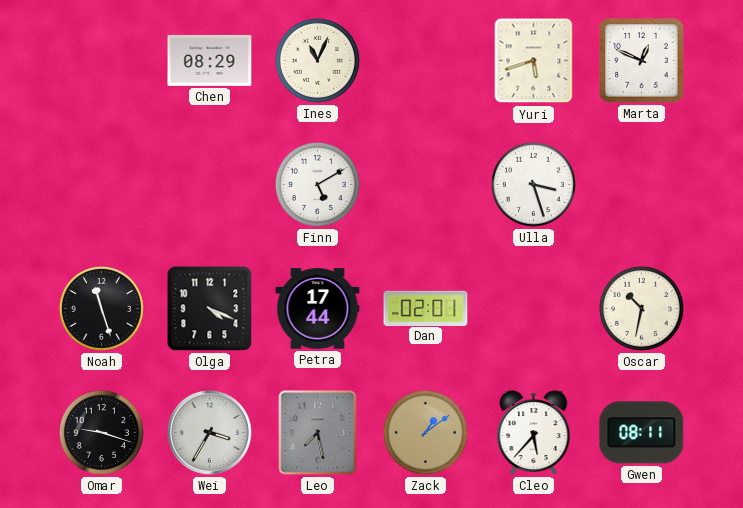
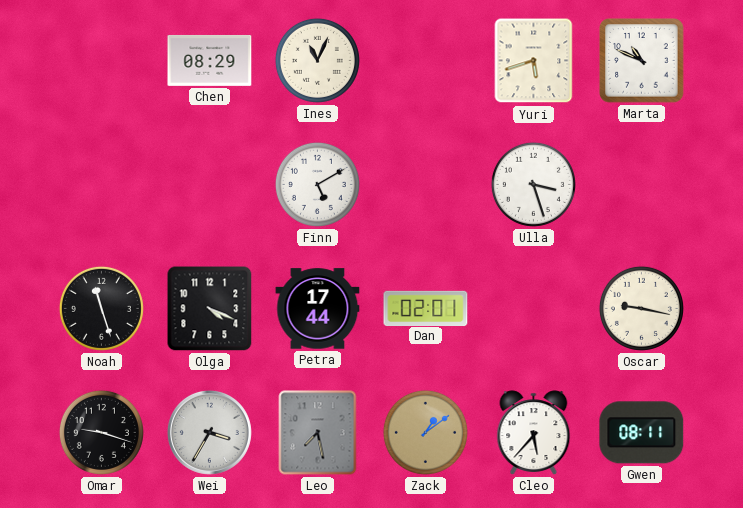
Marta: 12:49 -> 10:49 (642, 61)
Oscar: 10:32 -> 9:17 (641, 308)
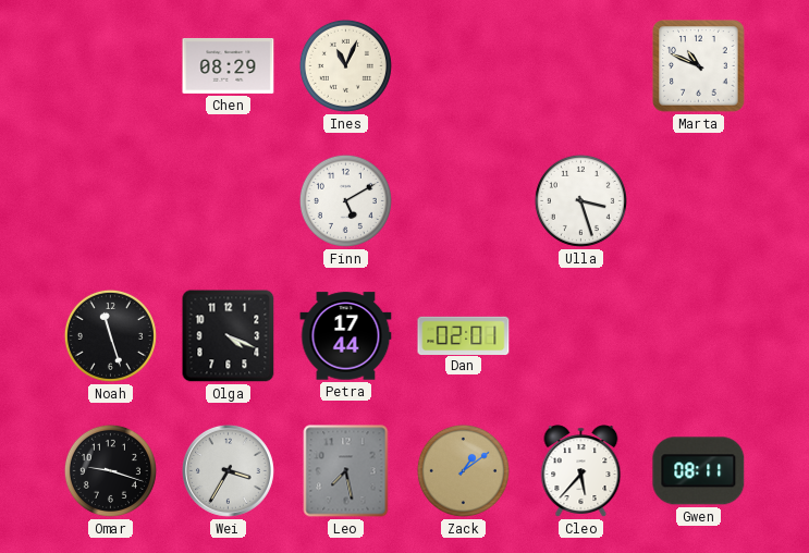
Yuri: 5:42 -> none (534, 61)
Oscar: 9:17 -> none (641, 308)
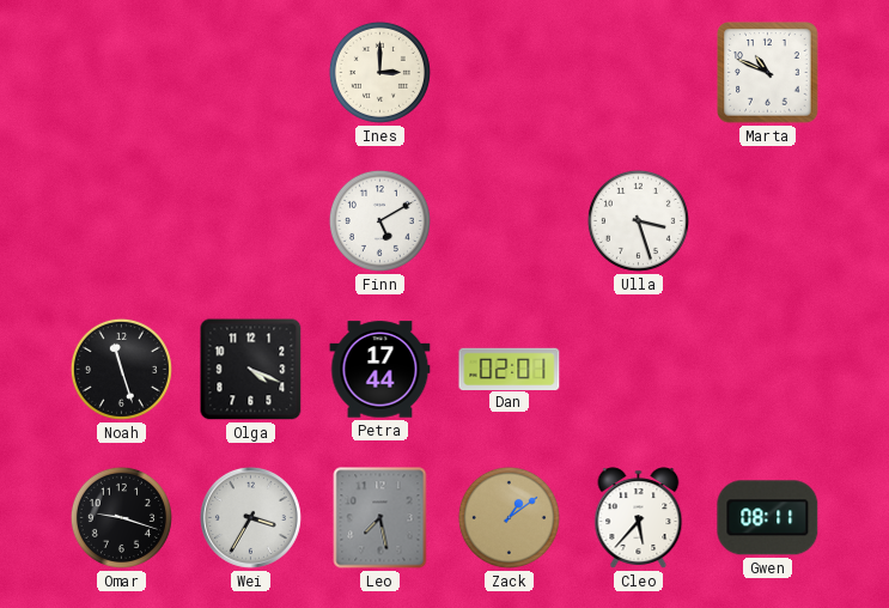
Chen: 08:29 -> none (229, 65)
Ines: 11:04 -> 3:00 (379, 72)
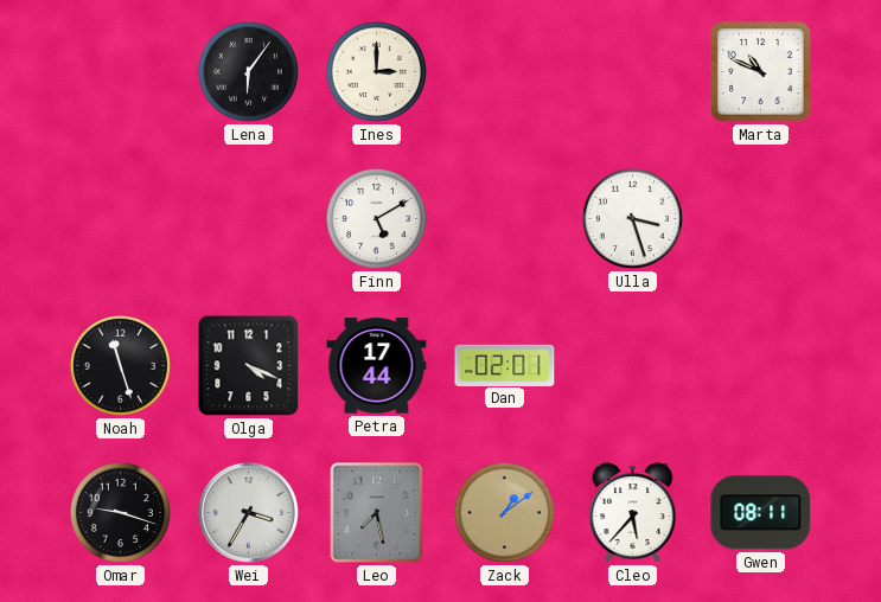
Lena: none -> 6:06 (248, 71)
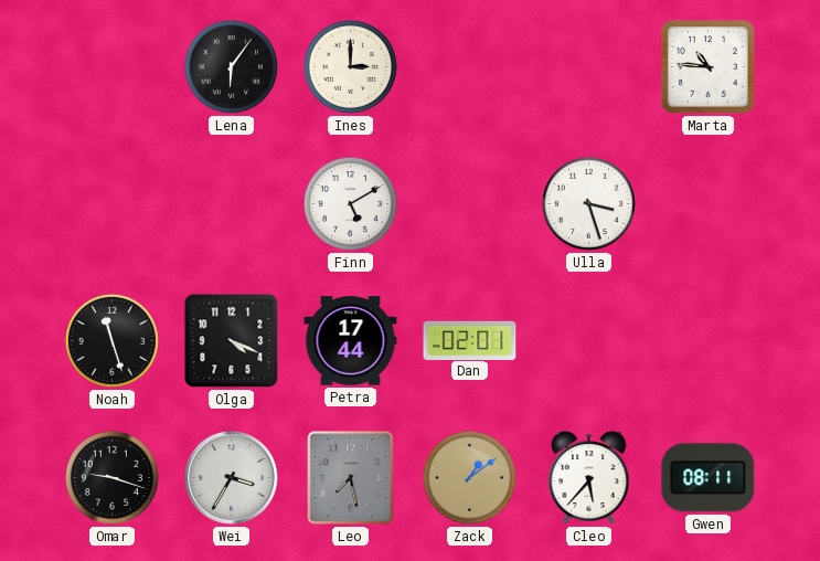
Marta: 10:49 -> 10:46 (709, 67)
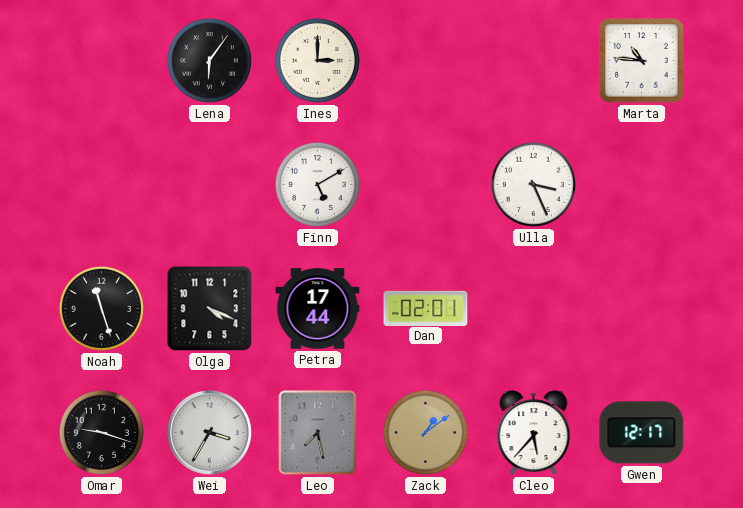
Ulla: 3:27 -> 3:26 (533, 184)
Gwen: 08:11 -> 12:17 (642, 433)
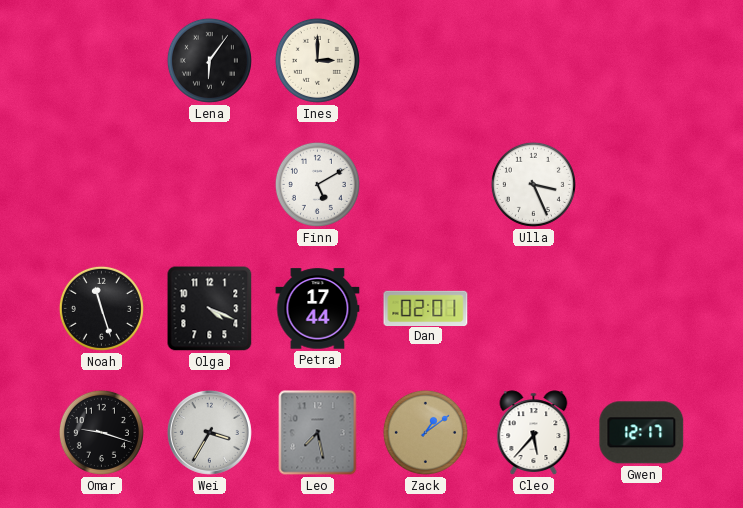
Marta: 10:46 -> none (642, 61)
